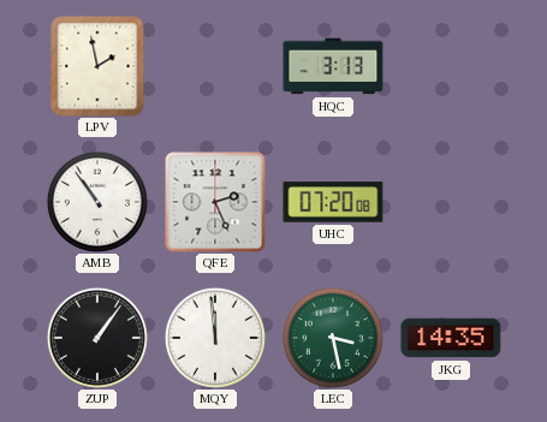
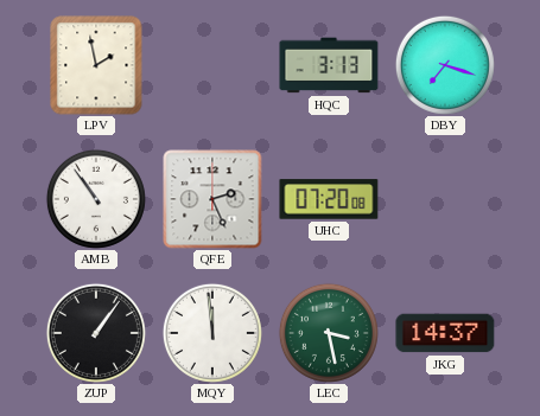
DBY: none -> 7:18 (445, 65)
JKG: 14:35 -> 14:37 (445, 333)
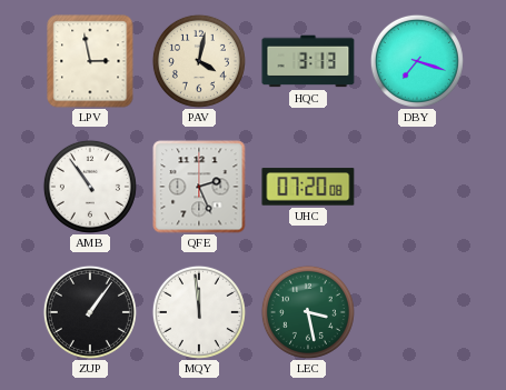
LPV: 1:58 -> 2:58 (90, 61)
PAV: none -> 4:02 (199, 61)
JKG: 14:37 -> none (445, 333)
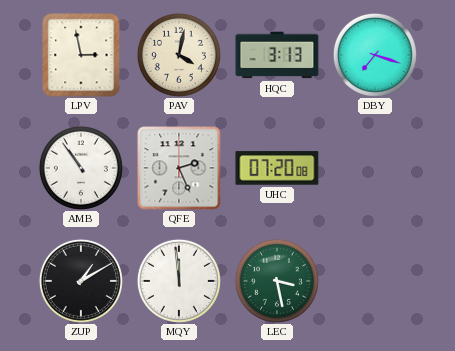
ZUP: 1:06 -> 1:10 (81, 281)
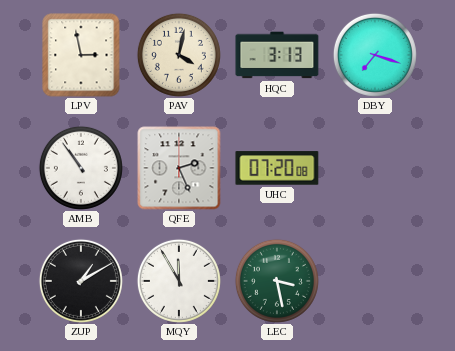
MQY: 11:59 -> 11:55 (179, 281)
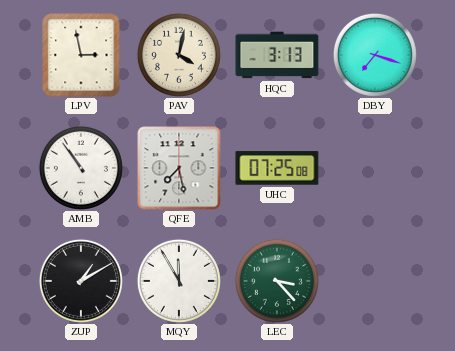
QFE: 2:26 -> 7:28 (179, 168)
UHC: 07:20 -> 07:25 (277, 168)
LEC: 3:28 -> 3:23 (277, 281)
